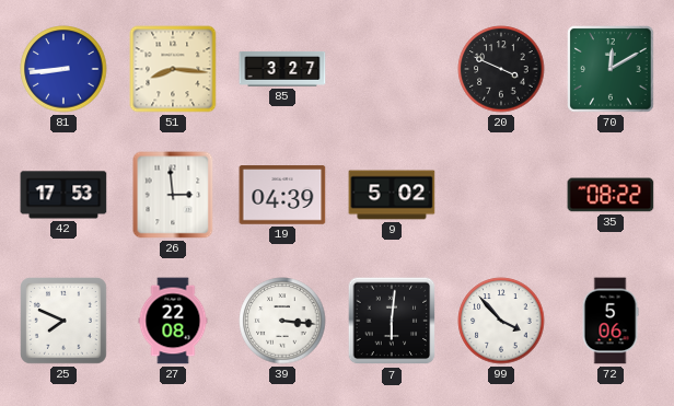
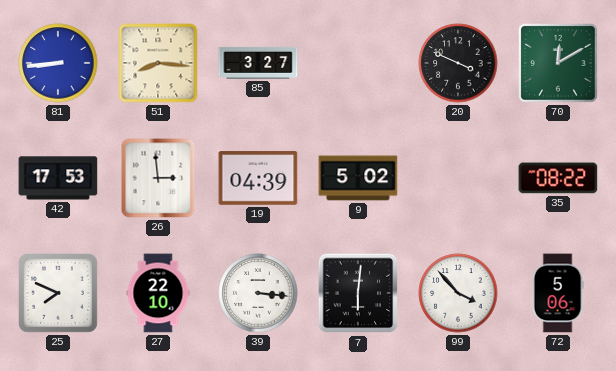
27: 22:08 -> 22:10 (158, 293)
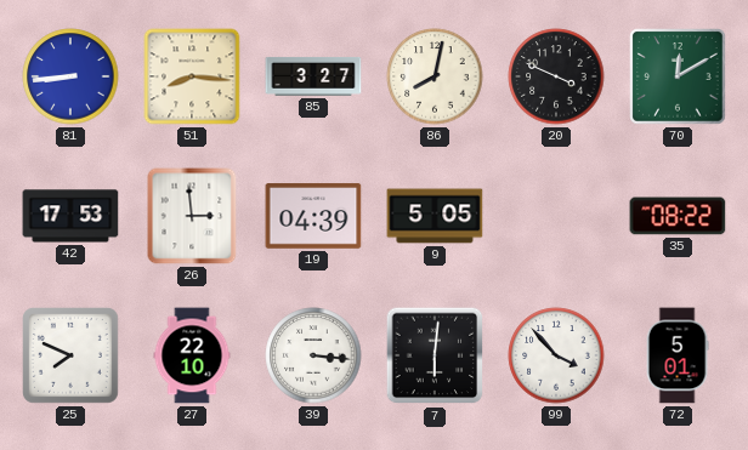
86: none -> 8:02 (435, 76)
9: 5:02 -> 5:05 (435, 216)
72: 5:06 -> 5:01 (678, 355)
